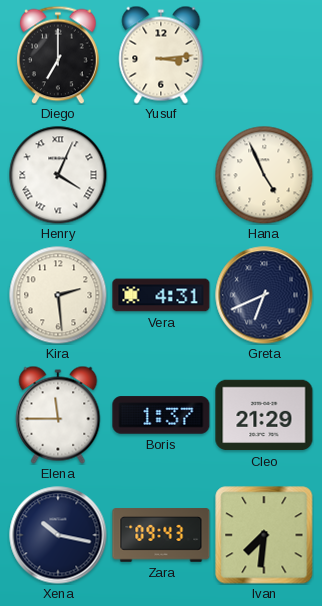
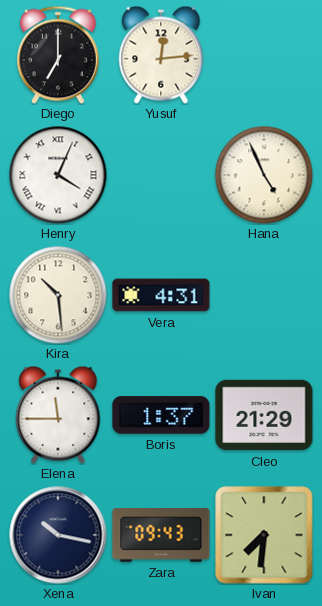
Yusuf: 3:14 -> 12:14 (161, 55)
Kira: 2:29 -> 10:29 (58, 295)
Greta: 6:41 -> none (264, 295)
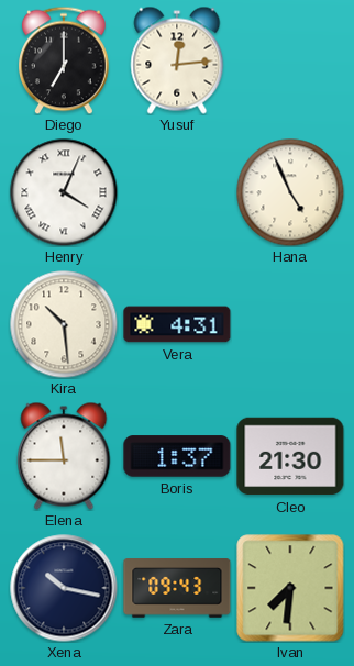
Cleo: 21:29 -> 21:30 (290, 456)
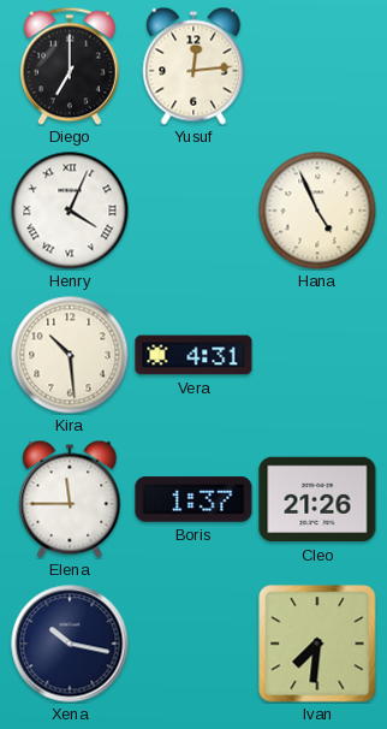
Cleo: 21:30 -> 21:26 (317, 499)
Zara: 09:43 -> none (177, 588)
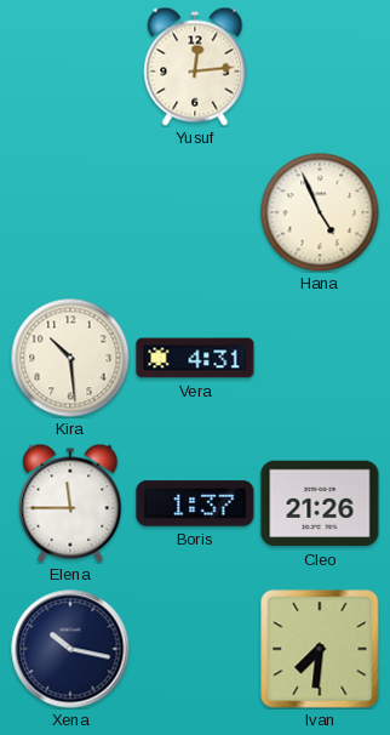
Diego: 7:00 -> none (71, 66)
Henry: 4:04 -> none (70, 211)
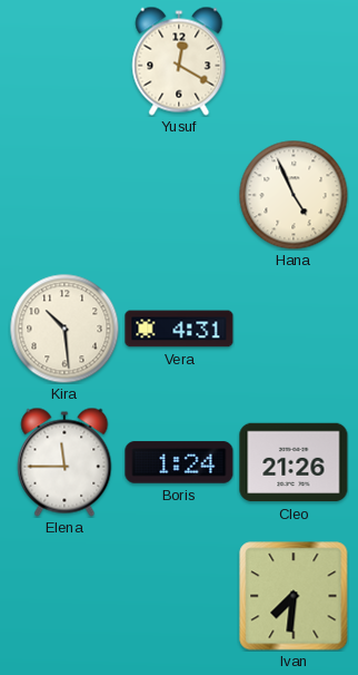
Yusuf: 12:14 -> 12:20 (179, 61)
Boris: 1:37 -> 1:24 (179, 462)
Xena: 10:17 -> none (70, 649)
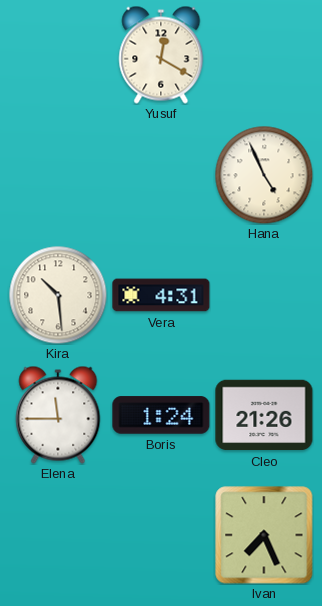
Ivan: 7:31 -> 7:26 (264, 535)
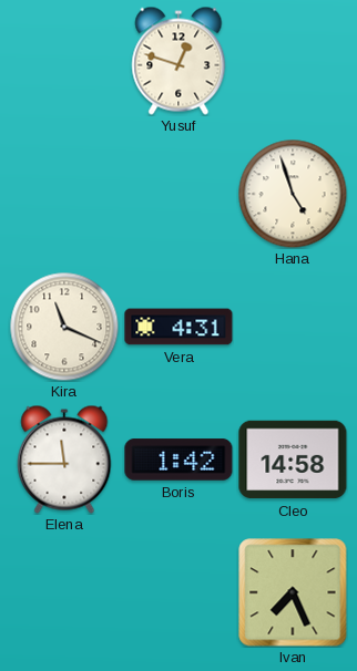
Yusuf: 12:20 -> 12:48 (178, 61)
Hana: 4:56 -> 4:57 (293, 194)
Kira: 10:29 -> 11:19 (64, 327)
Boris: 1:24 -> 1:42 (178, 460)
Cleo: 21:26 -> 14:58 (293, 460)
